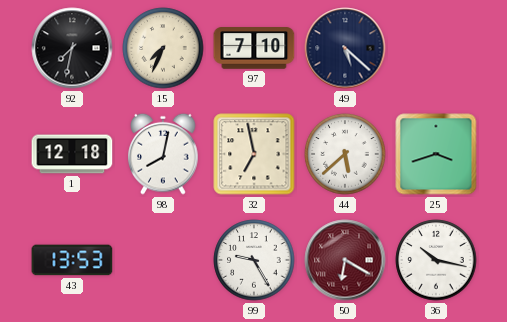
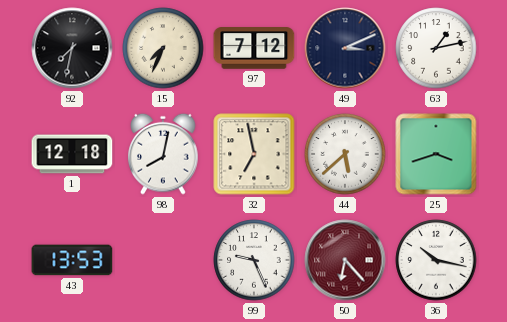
97: 7:10 -> 7:12 (254, 48)
49: 5:22 -> 3:11 (345, 48)
63: none -> 1:13 (436, 48)
99: 9:25 -> 9:26 (254, 260)
50: 6:20 -> 6:23 (345, 260)
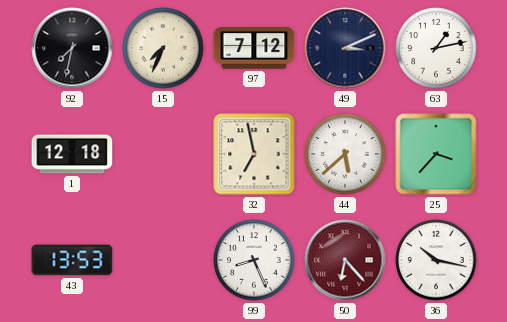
98: 8:02 -> none (163, 154)
25: 3:42 -> 3:37 (436, 154)
99: 9:26 -> 8:26 (254, 260)
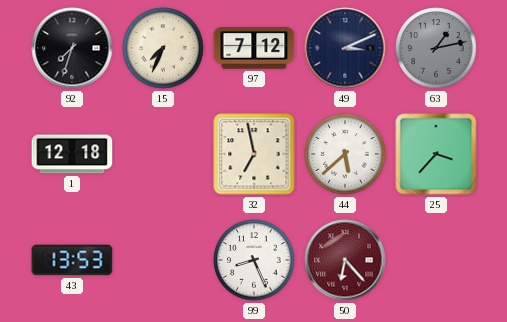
92: 7:32 -> 7:33 (72, 48)
63 dial: white -> grey (436, 48)
36: 10:17 -> none (436, 260)
